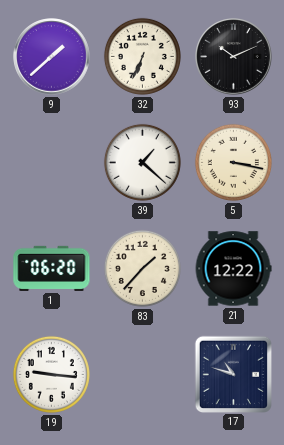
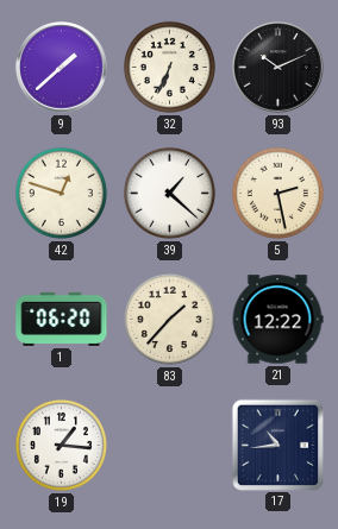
42: none -> 12:48 (61, 193)
5: 3:17 -> 2:28 (277, 193)
19: 9:16 -> 1:16 (61, 445)
17: 10:48 -> 10:44 (277, 445)
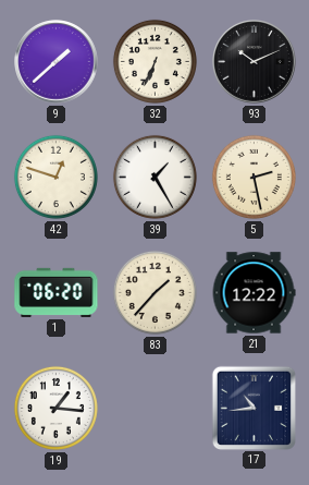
39: 1:22 -> 1:25 (154, 177)
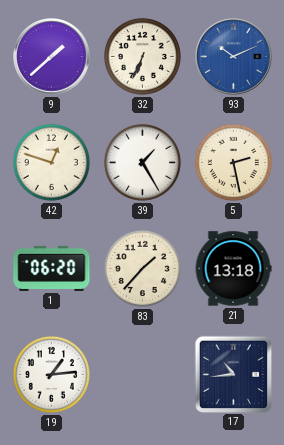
93 dial: black -> blue (234, 57)
21: 12:22 -> 13:18 (233, 269)
19: 1:16 -> 1:14 (51, 374)
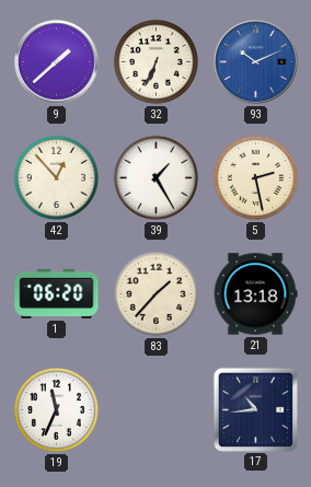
42: 12:48 -> 12:53 (56, 177)
19: 1:14 -> 11:34 (56, 409)
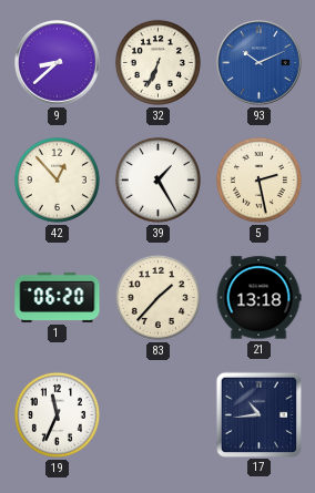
9: 1:38 -> 8:38 (58, 63)
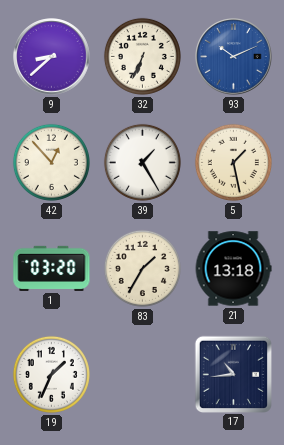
5: 2:28 -> 1:28 (233, 162)
1: 06:20 -> 03:20 (52, 268)
83: 1:37 -> 1:35 (142, 268)
19: 11:34 -> 1:34 (51, 374)
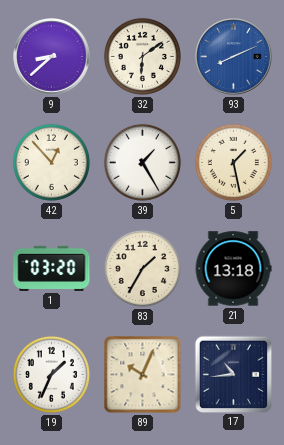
32: 6:34 -> 6:09 (142, 56)
93: 10:11 -> 8:11 (234, 57)
89: none -> 10:04 (143, 375)
